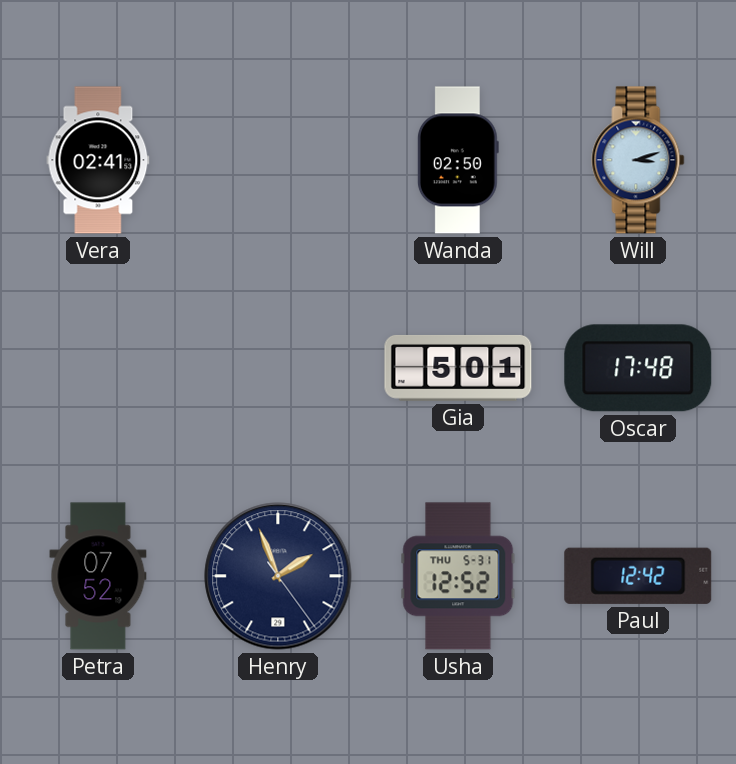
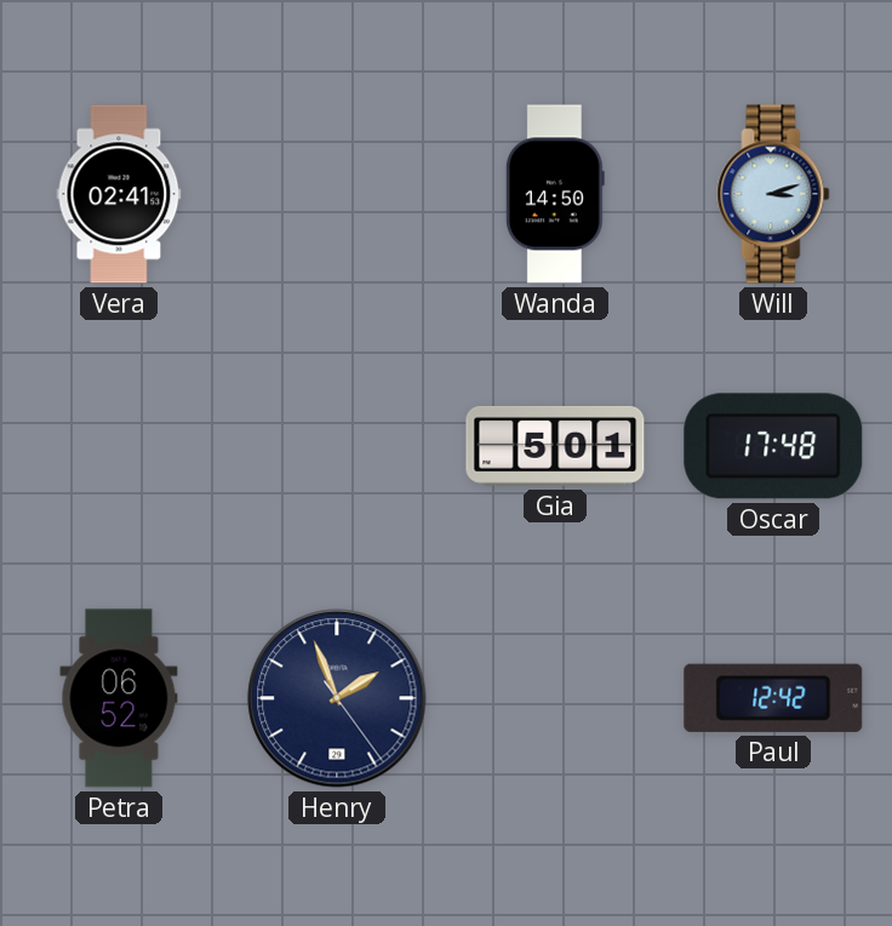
Wanda: 02:50 -> 14:50 (555, 194)
Petra: 07:52 -> 06:52 (119, 698)
Usha: 12:52 -> none (458, 576)
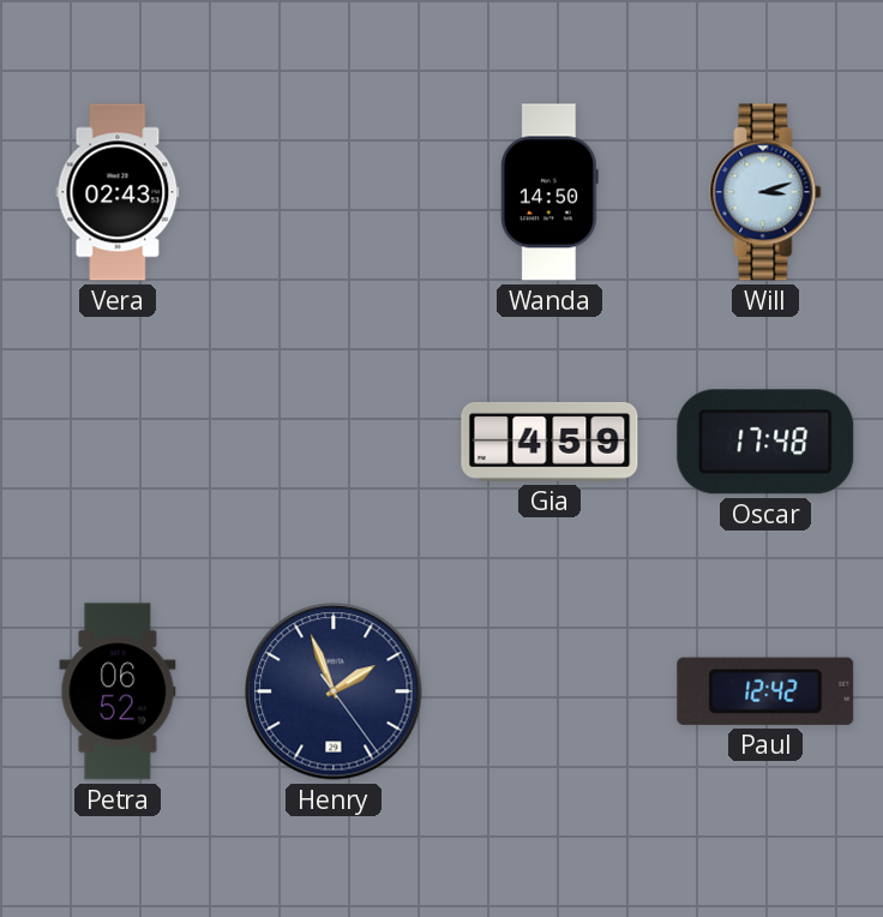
Vera: 02:41 -> 02:43 (118, 192)
Gia: 5:01 -> 4:59 (549, 442)
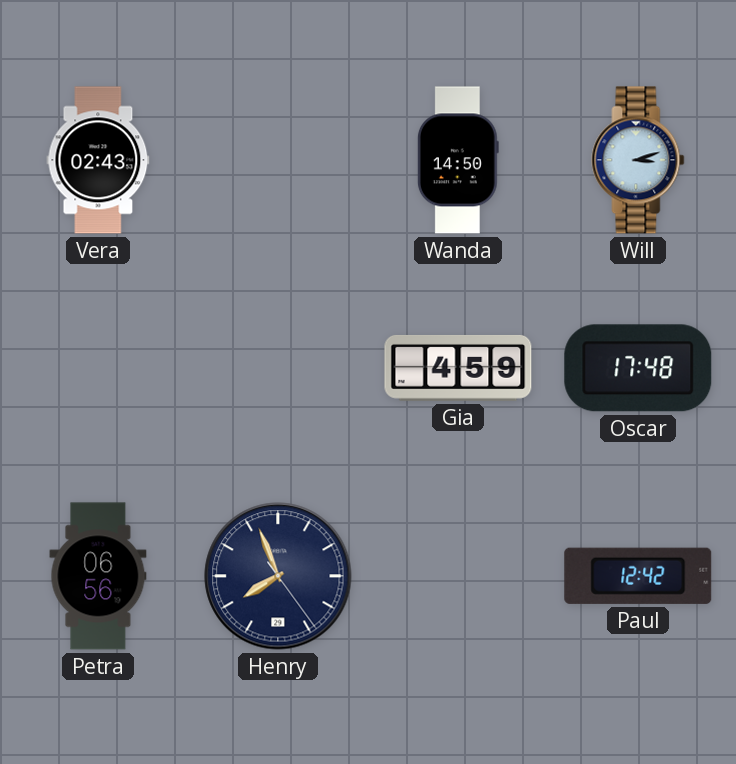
Petra: 06:52 -> 06:56 (98, 576)
Henry: 1:56 -> 7:56 (278, 576)
